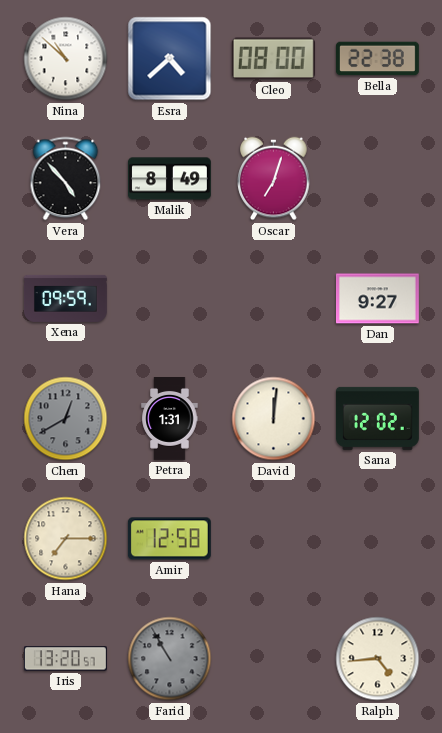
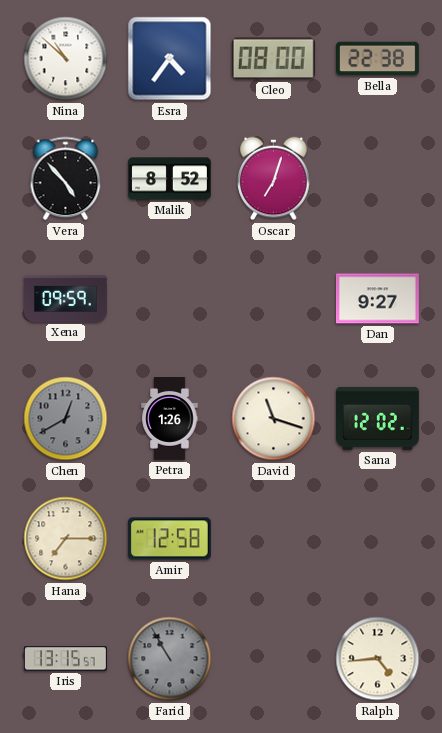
Esra: 4:38 -> 4:36 (170, 59)
Malik: 8:49 -> 8:52 (170, 179)
Petra: 1:31 -> 1:26 (170, 419)
David: 12:01 -> 11:18 (274, 419)
Iris: 13:20 -> 13:15 (65, 659)
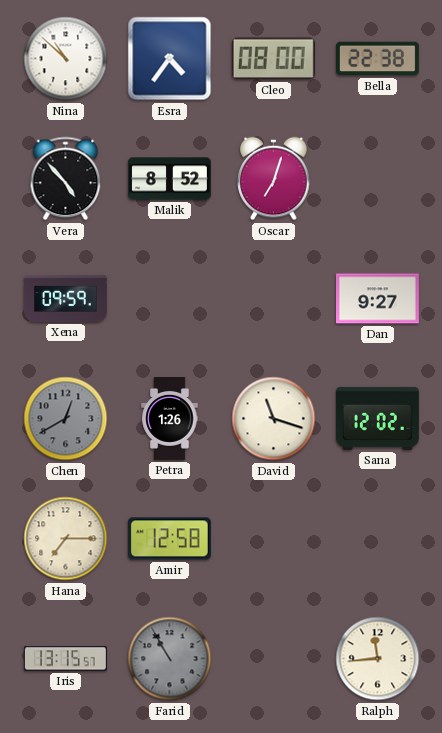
Ralph: 4:44 -> 11:44 (378, 659)
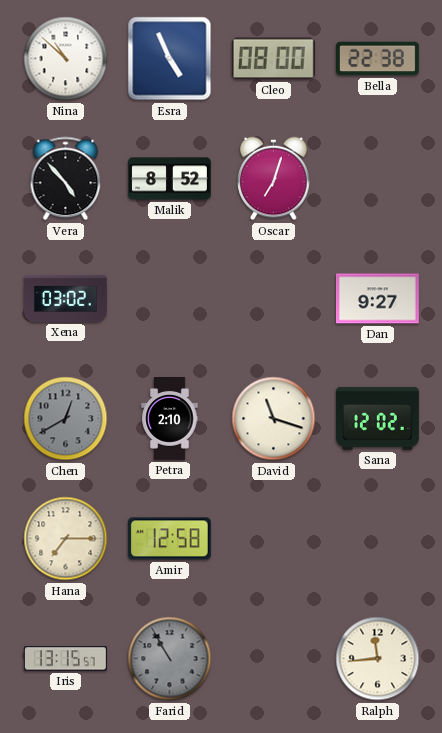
Esra: 4:36 -> 4:56 (170, 59)
Xena: 09:59 -> 03:02 (65, 298)
Petra: 1:26 -> 2:10 (170, 419)
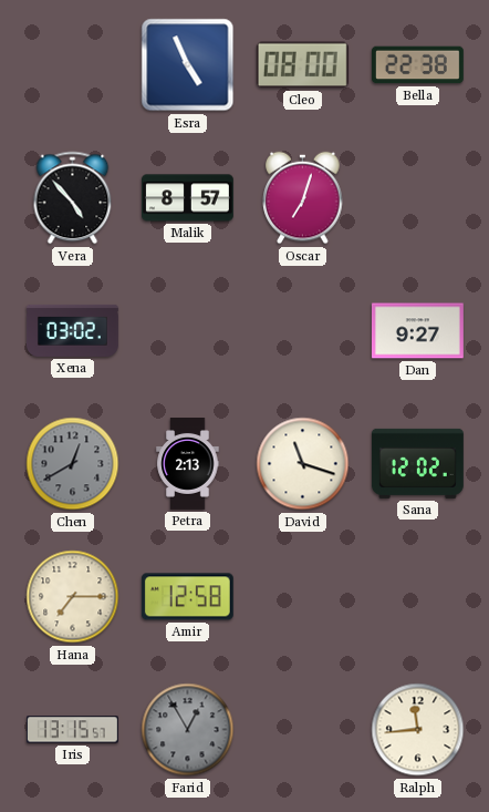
Nina: 10:52 -> none (66, 59)
Malik: 8:52 -> 8:57 (188, 198)
Petra: 2:10 -> 2:13 (188, 464)
Farid: 10:55 -> 12:55 (188, 730)
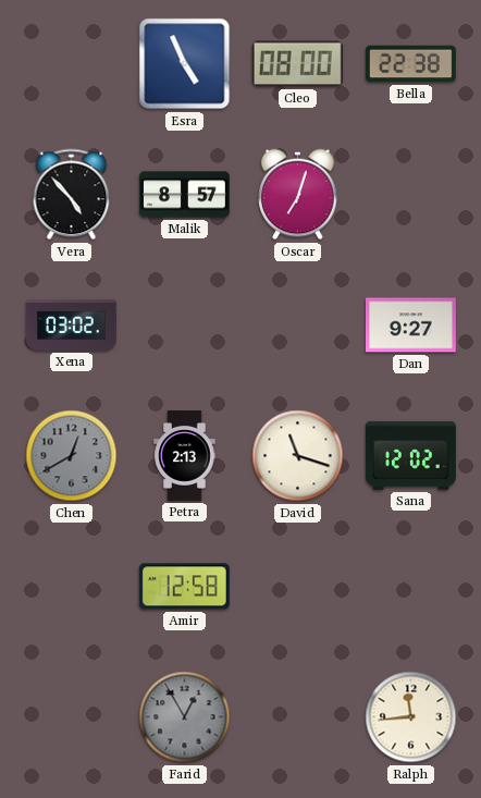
Hana: 7:15 -> none (73, 597)
Iris: 13:15 -> none (72, 730)
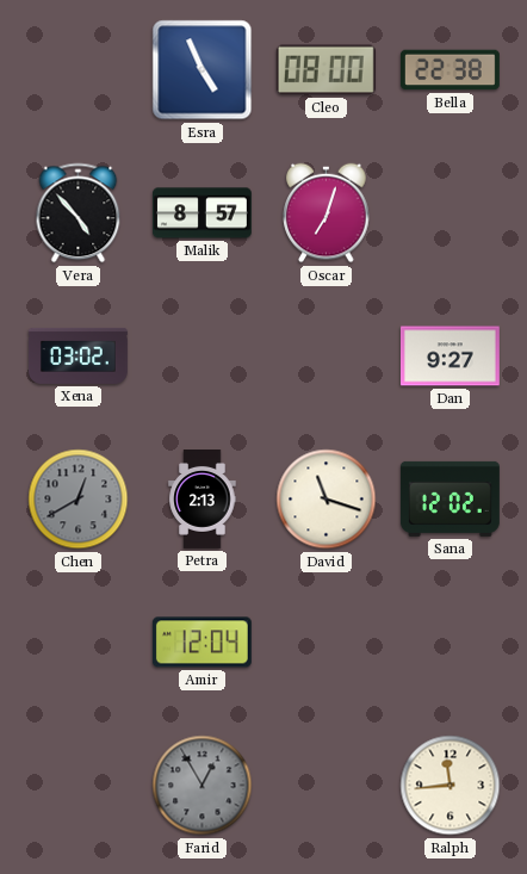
Amir: 12:58 -> 12:04 (201, 643)
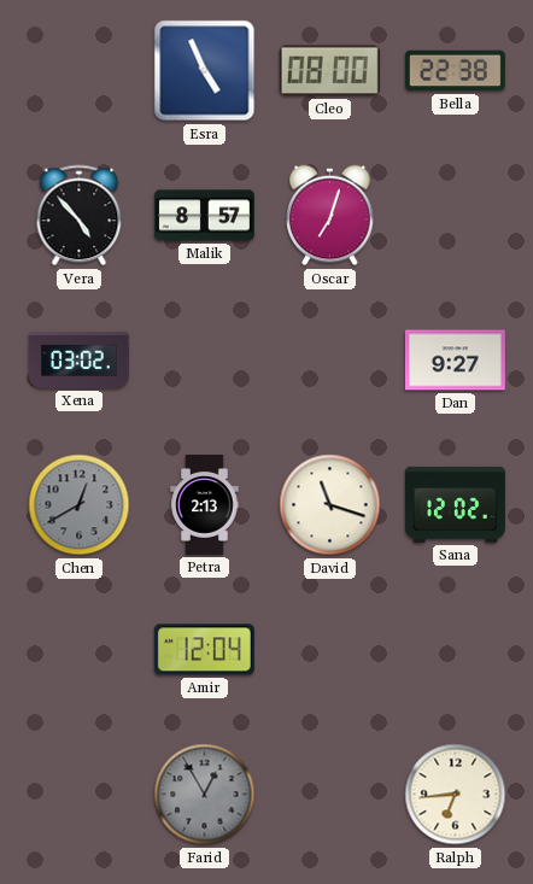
Ralph: 11:44 -> 6:44 (456, 795)
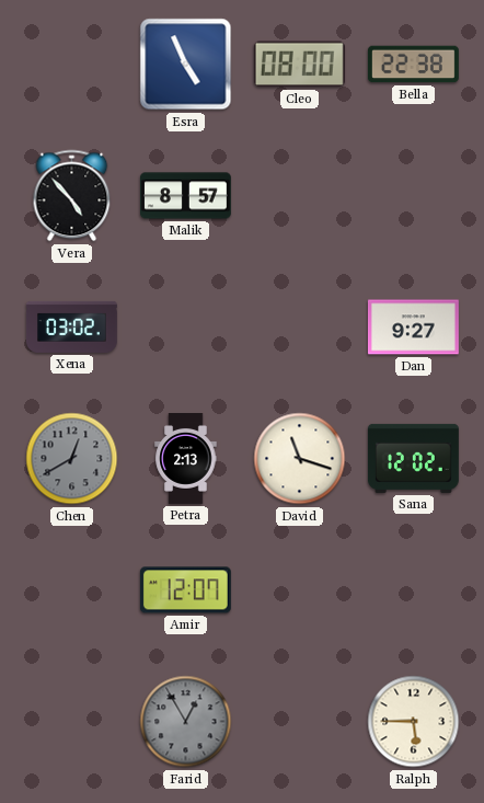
Oscar: 7:03 -> none (330, 216)
Amir: 12:04 -> 12:07 (185, 590)
Ralph: 6:44 -> 5:45 (414, 722)
